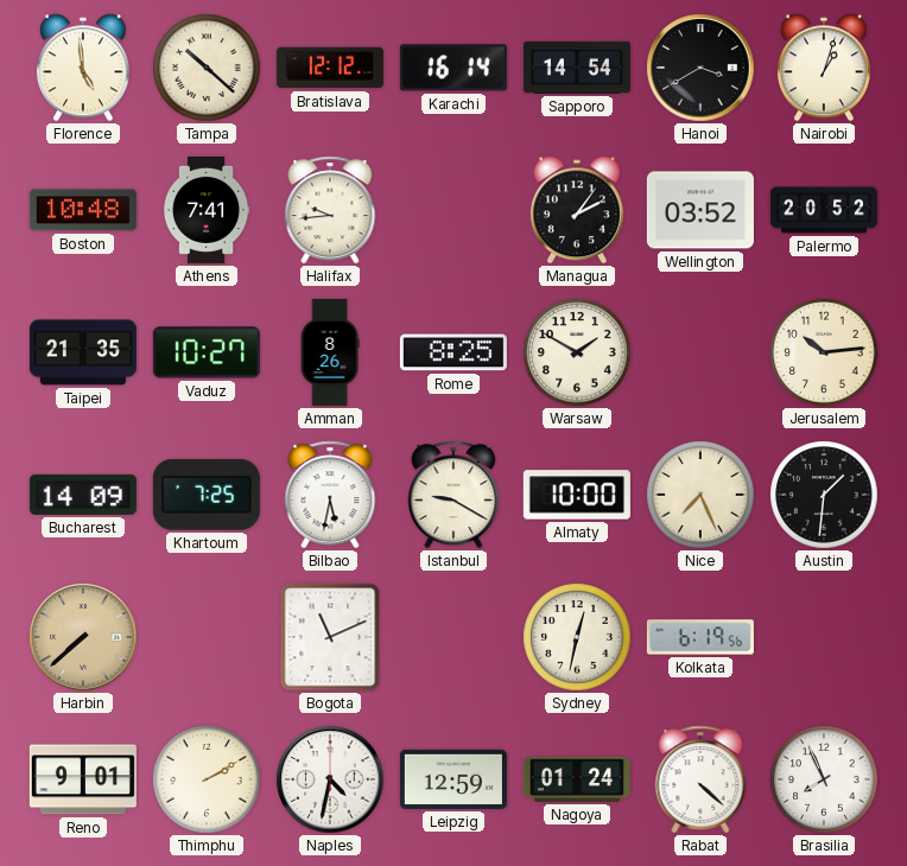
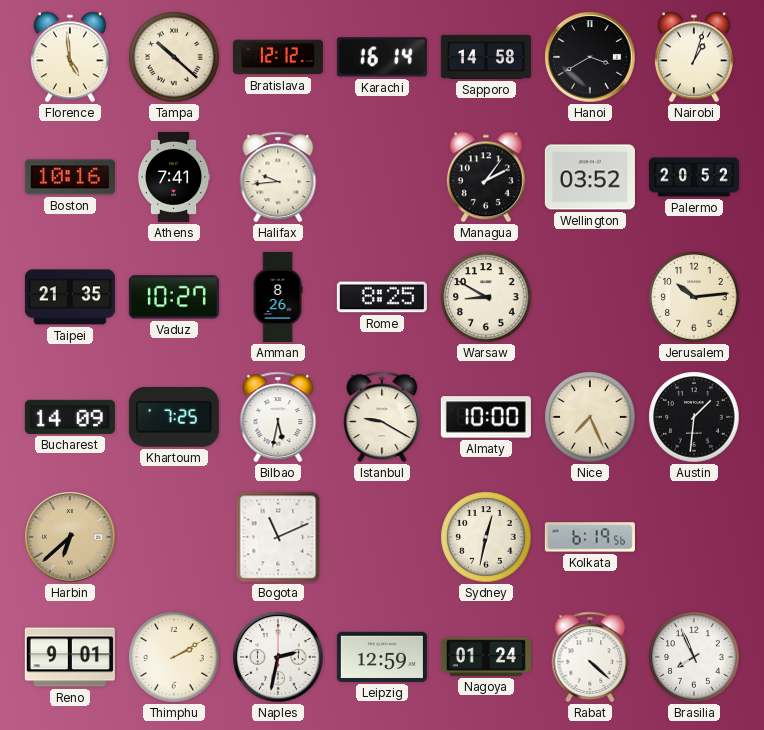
Sapporo: 14:54 -> 14:58 (486, 57)
Boston: 10:48 -> 10:16 (70, 177)
Warsaw: 1:50 -> 8:50 (486, 297)
Harbin: 7:38 -> 6:38 (70, 537)
Naples: 4:32 -> 2:32 (278, 657)
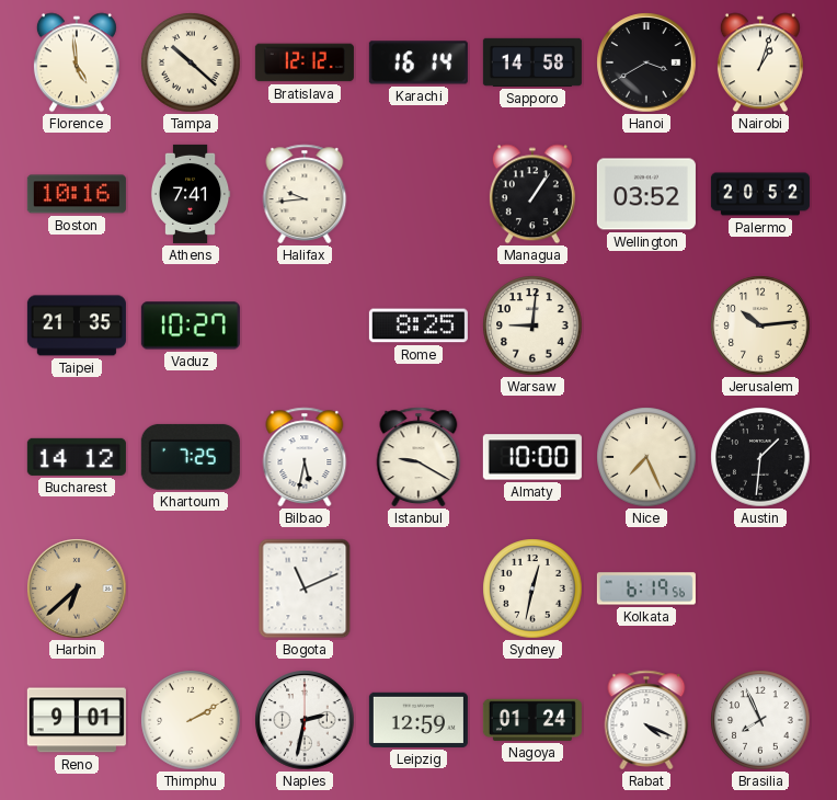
Managua: 2:06 -> 1:06 (532, 194)
Amman: 8:26 -> none (278, 297)
Warsaw: 8:50 -> 9:01 (532, 325)
Bucharest: 14:09 -> 14:12 (77, 457)
Rabat: 4:22 -> 4:19 (646, 720)
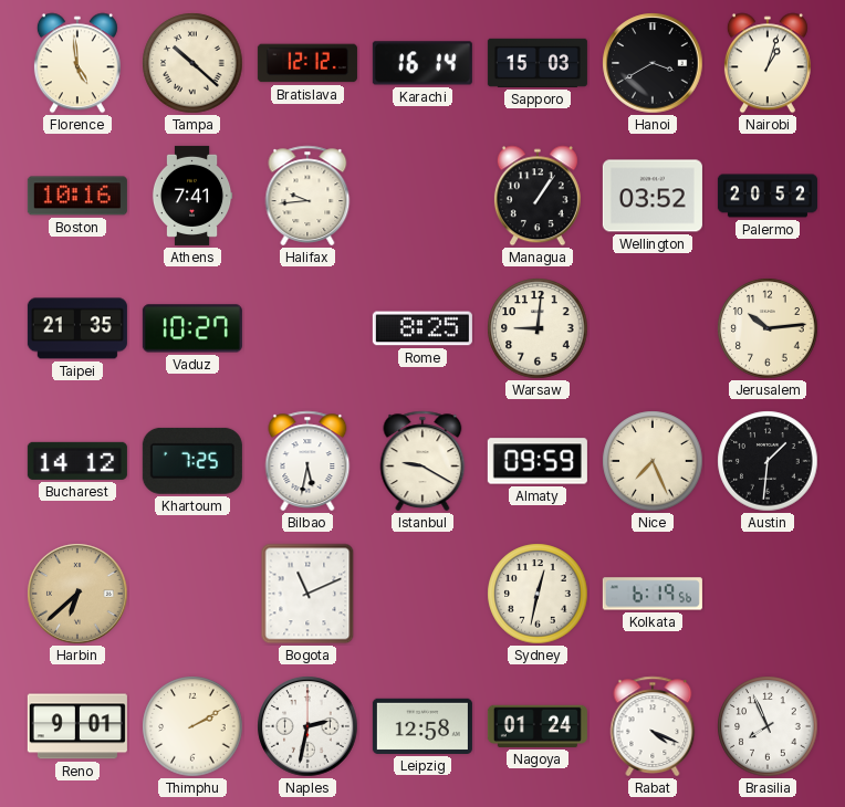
Sapporo: 14:58 -> 15:03 (538, 63)
Almaty: 10:00 -> 09:59 (538, 461)
Leipzig: 12:59 -> 12:58 (422, 726)
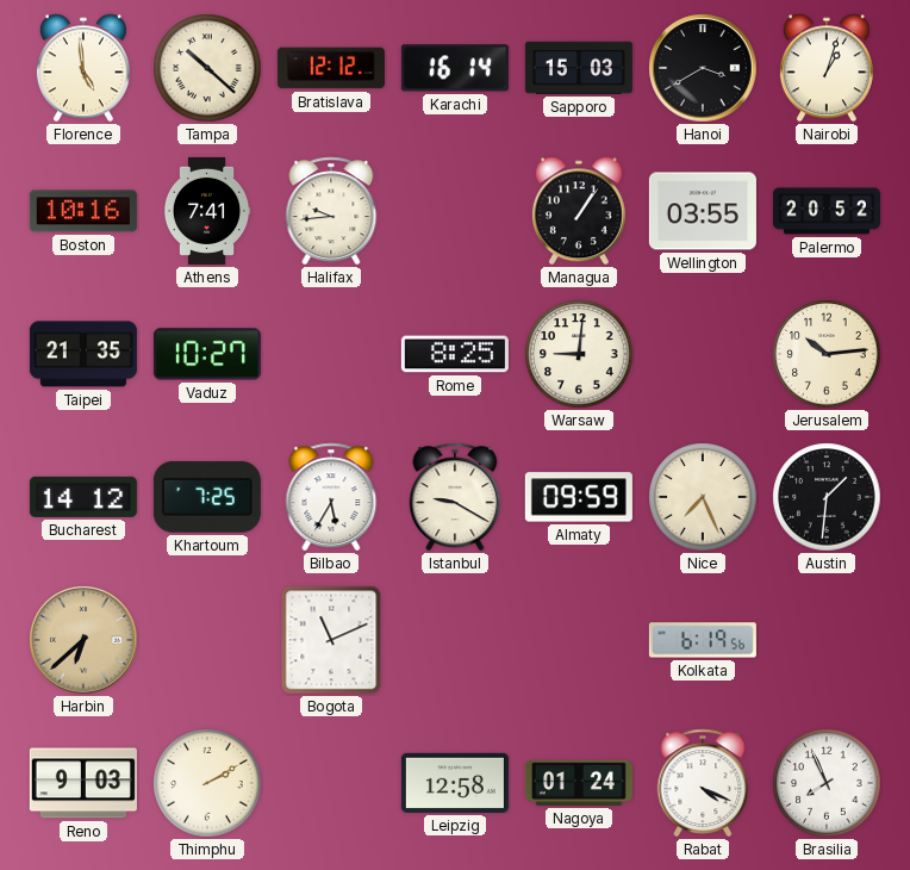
Wellington: 03:52 -> 03:55 (703, 211)
Bilbao: 5:32 -> 5:35 (331, 497)
Sydney: 12:32 -> none (538, 594)
Reno: 9:01 -> 9:03 (83, 783)
Naples: 2:32 -> none (307, 726)
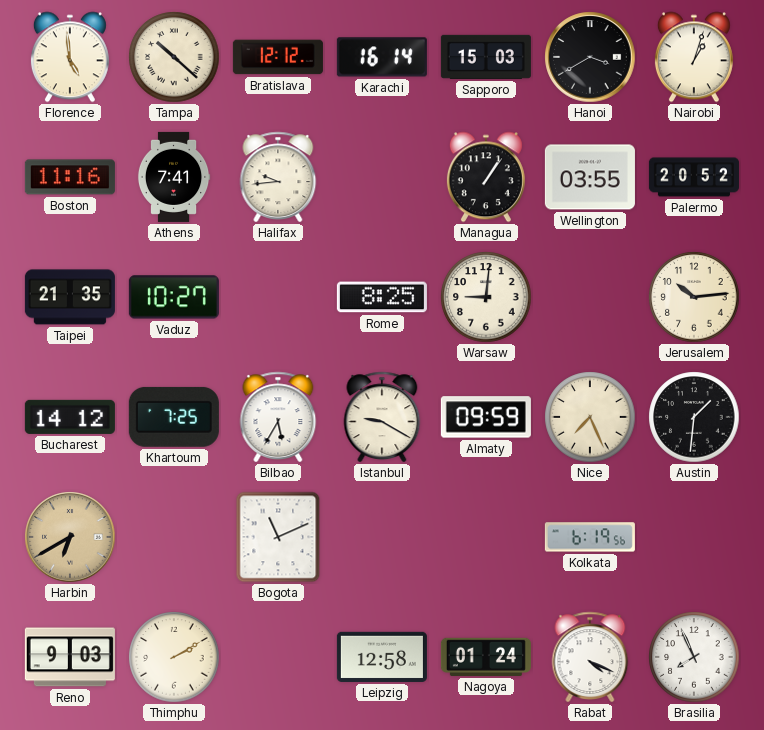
Boston: 10:16 -> 11:16 (70, 177)
Harbin: 6:38 -> 6:40 (70, 537)
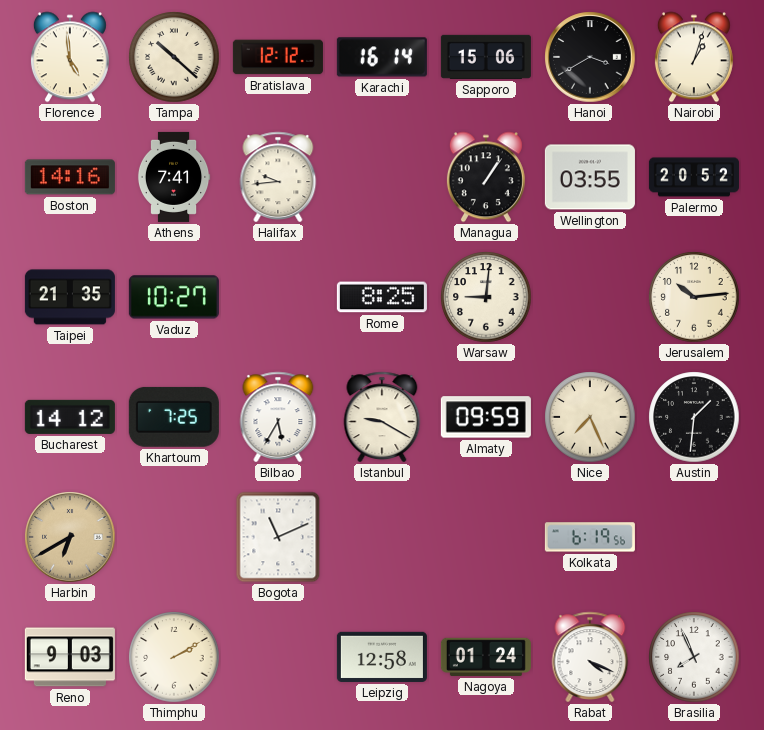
Sapporo: 15:03 -> 15:06 (486, 57)
Boston: 11:16 -> 14:16 (70, 177)
